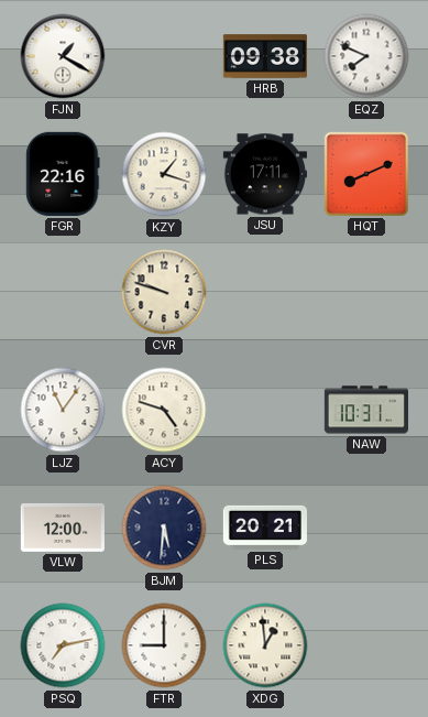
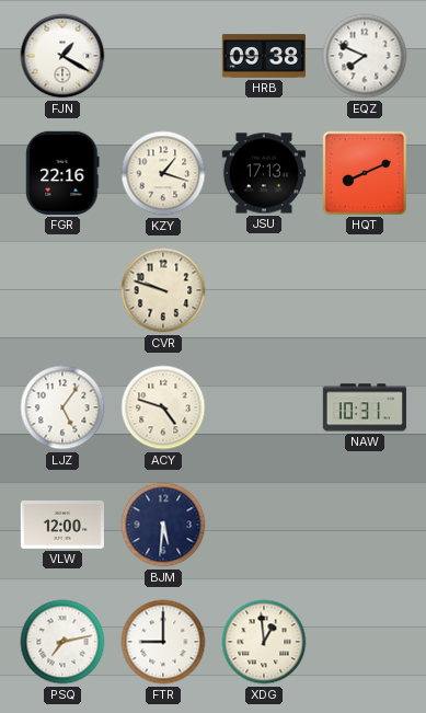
JSU: 17:11 -> 17:13 (264, 173)
LJZ: 11:06 -> 5:06 (62, 407)
PLS: 20:21 -> none (264, 528)
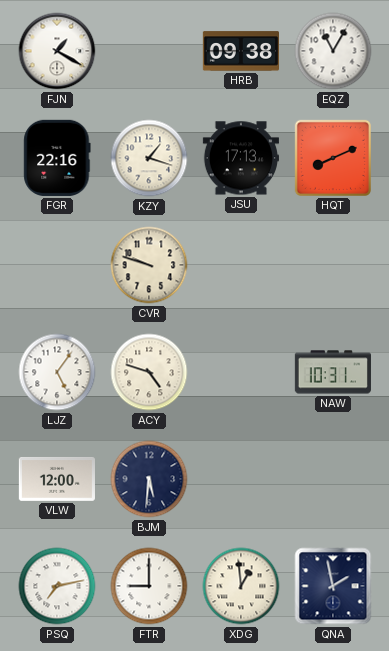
EQZ: 7:49 -> 11:05 (333, 51)
QNA: none -> 1:58 (333, 586)
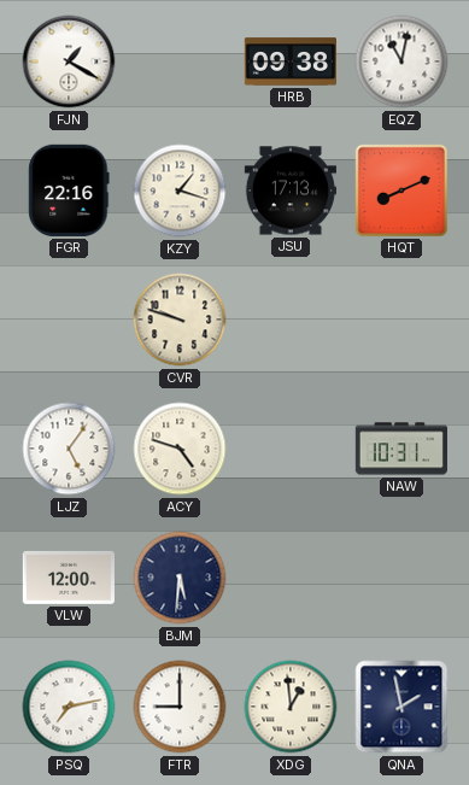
EQZ: 11:05 -> 11:02 (401, 61)
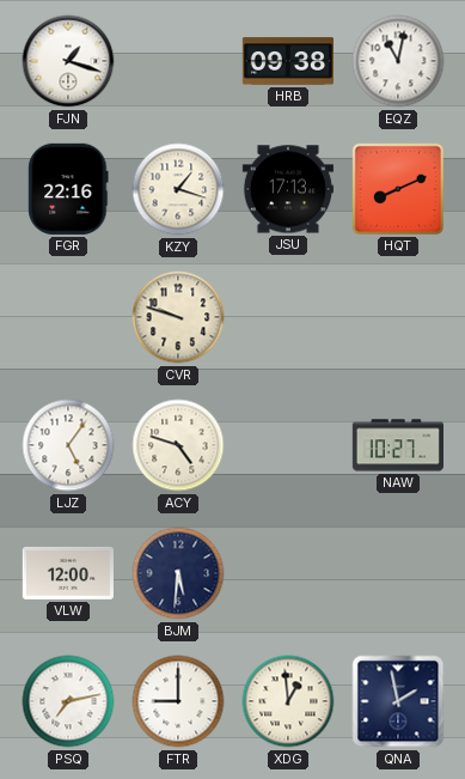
FJN: 1:20 -> 1:18 (68, 61)
NAW: 10:31 -> 10:27 (397, 445)
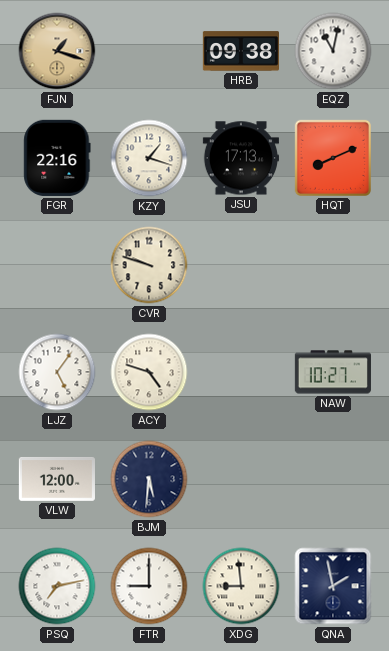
FJN dial: white -> champagne (57, 51)
XDG: 12:59 -> 8:59 (241, 586)
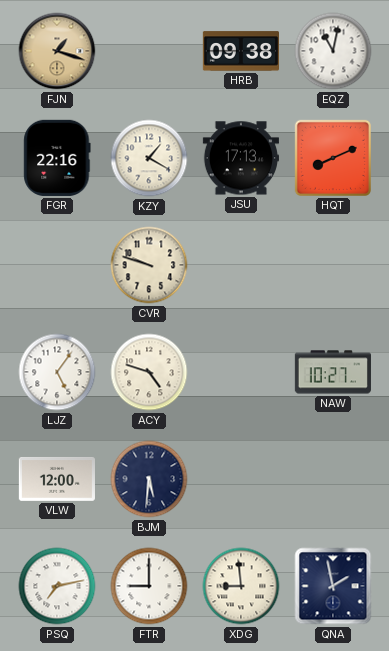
KZY: 1:18 -> 1:20 (149, 158)
